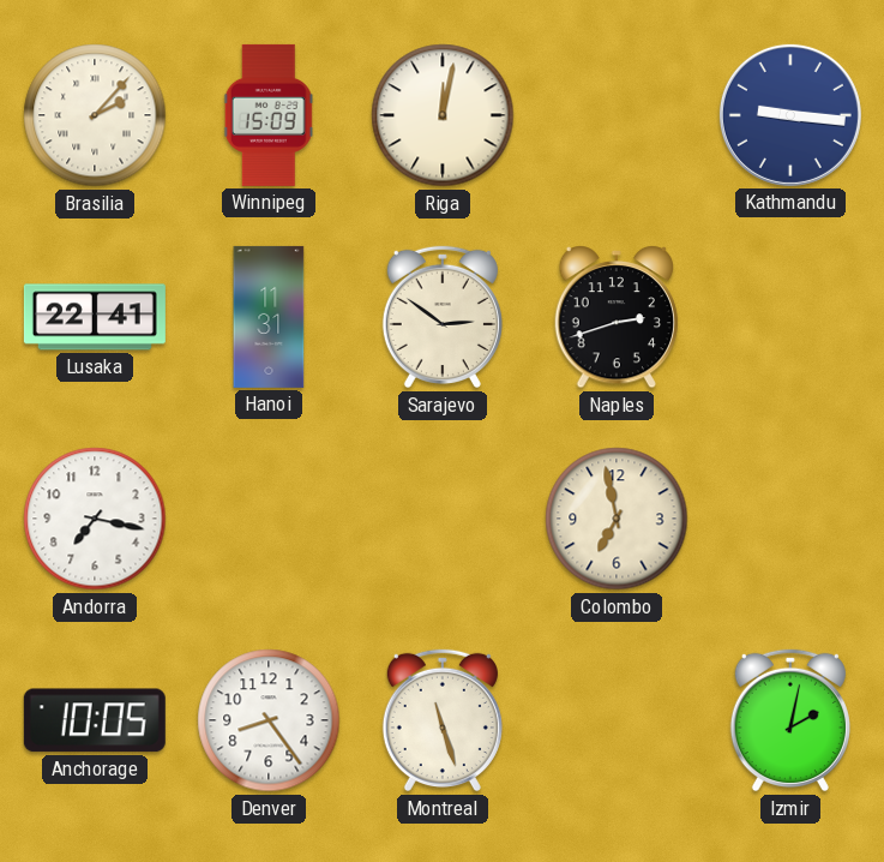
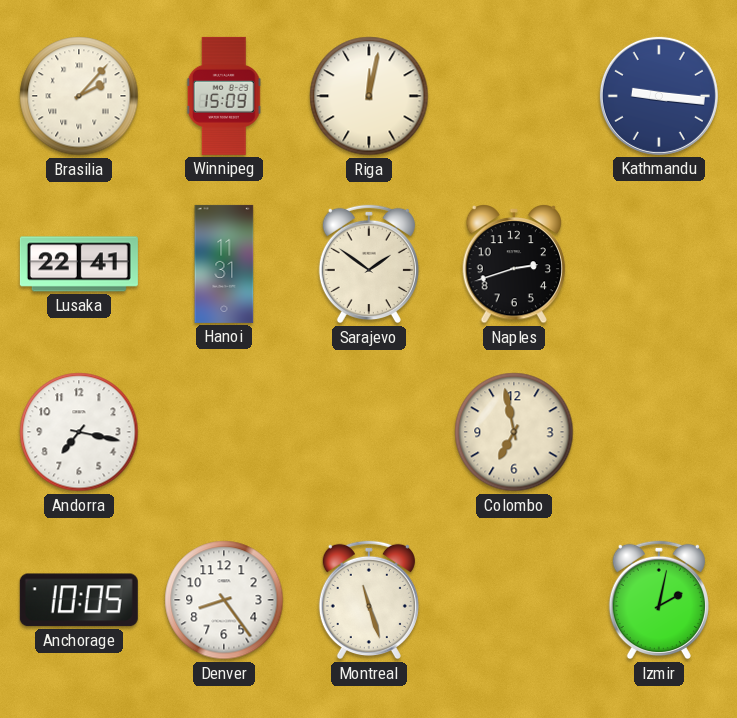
Sarajevo: 2:51 -> 1:51 (369, 264)
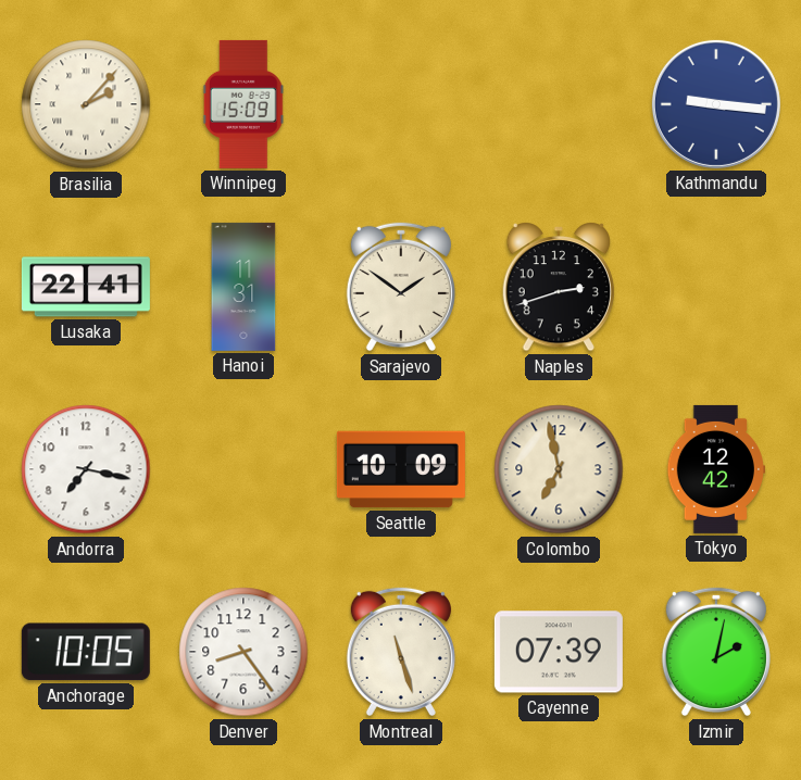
Riga: 12:02 -> none (369, 96)
Seattle: none -> 10:09 (401, 469)
Tokyo: none -> 12:42 (715, 469)
Cayenne: none -> 07:39 (559, 652)
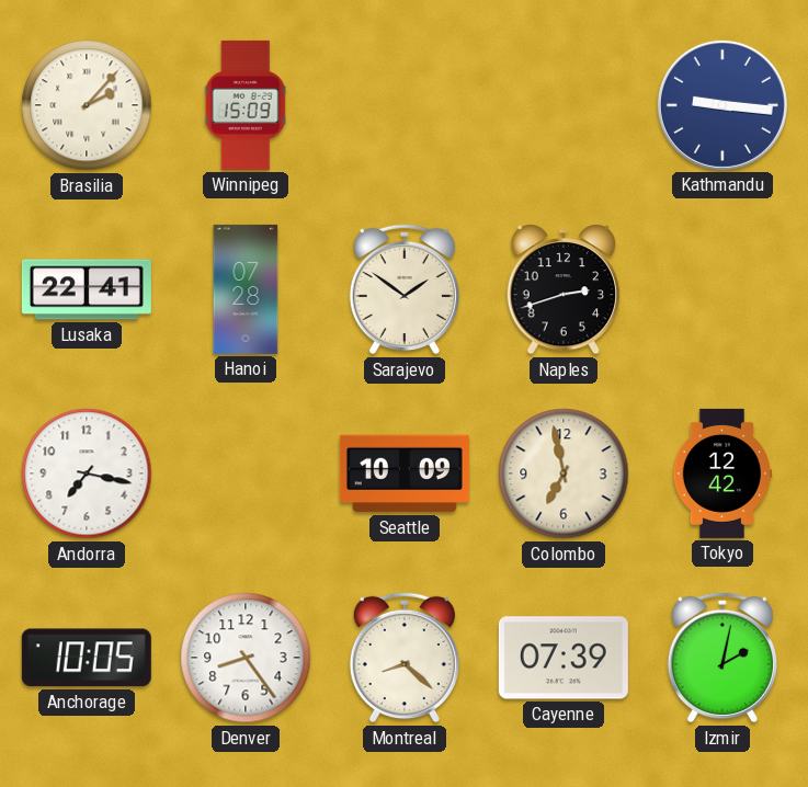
Hanoi: 11:31 -> 07:28 (246, 289)
Montreal: 11:27 -> 8:22 (405, 658)
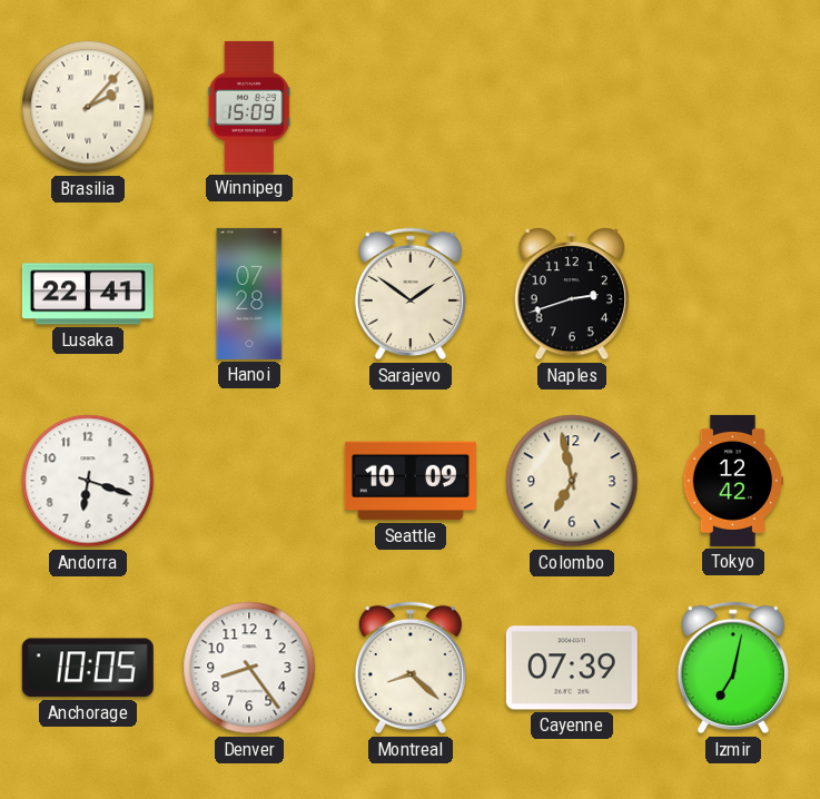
Kathmandu: 9:16 -> none (722, 105)
Andorra: 7:17 -> 6:18 (88, 481)
Izmir: 2:02 -> 7:02 (733, 668)
